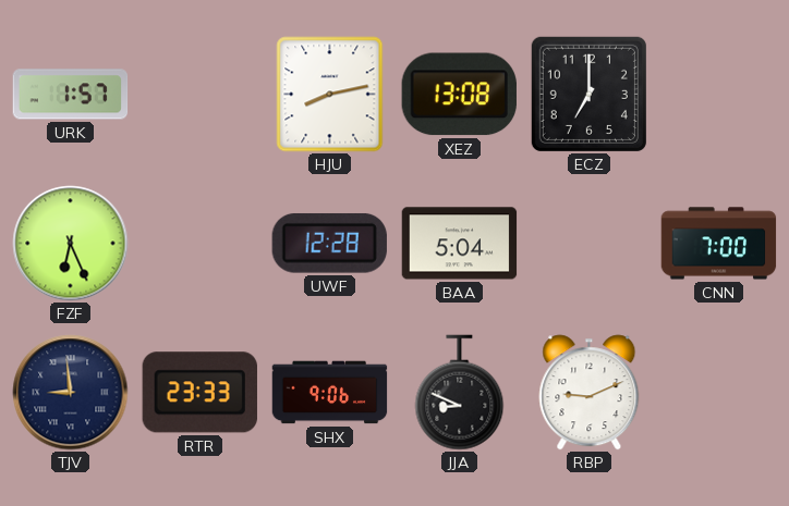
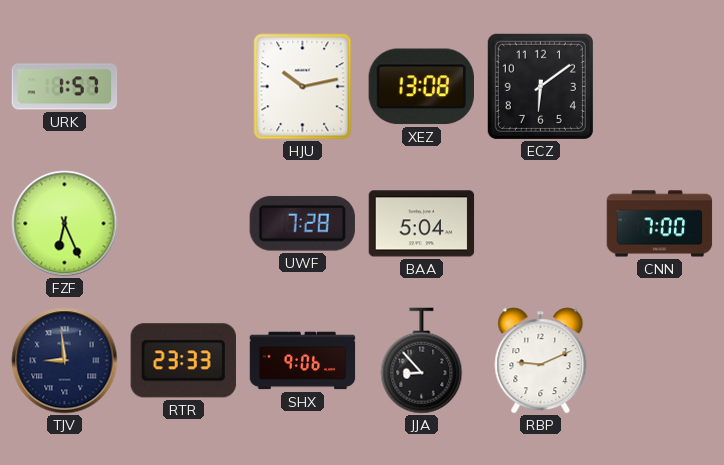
HJU: 8:13 -> 10:13 (303, 87)
ECZ: 7:00 -> 6:09 (540, 86)
UWF: 12:28 -> 7:28 (302, 223)
JJA: 8:49 -> 8:53 (422, 361)
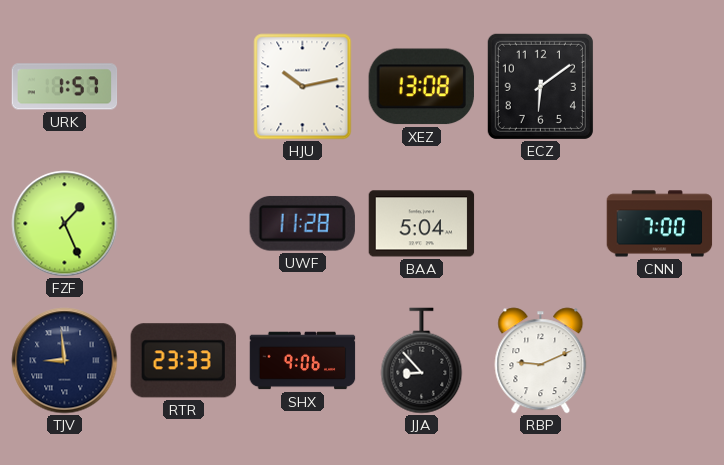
FZF: 6:26 -> 1:26 (65, 224)
UWF: 7:28 -> 11:28 (302, 223)
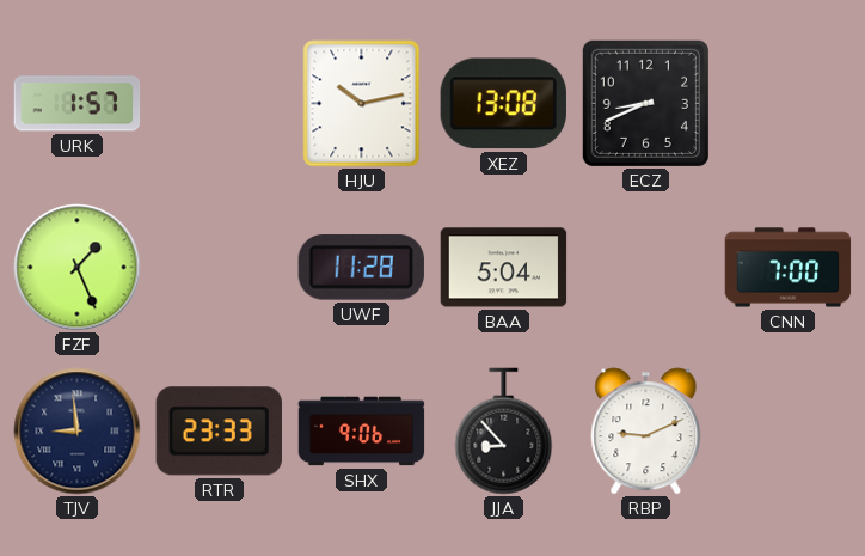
ECZ: 6:09 -> 8:41 (645, 103)
